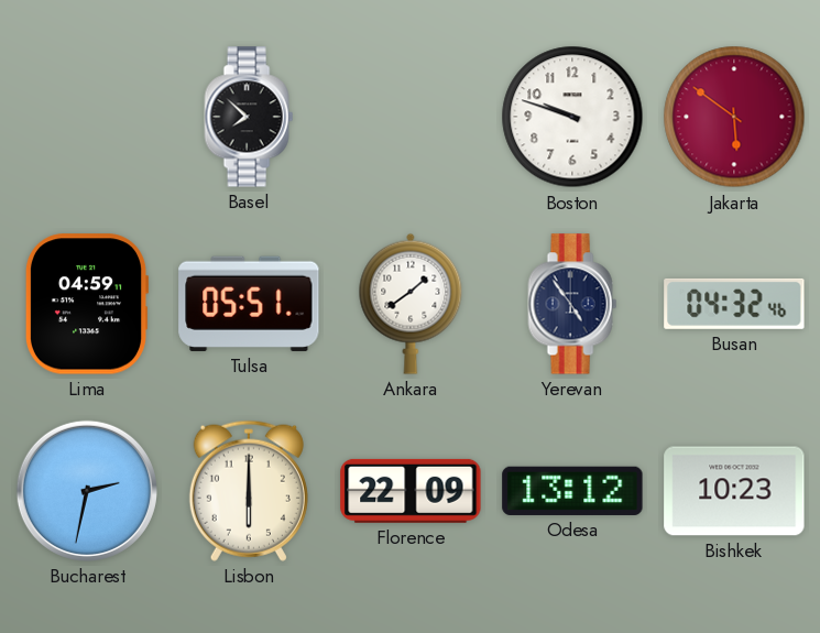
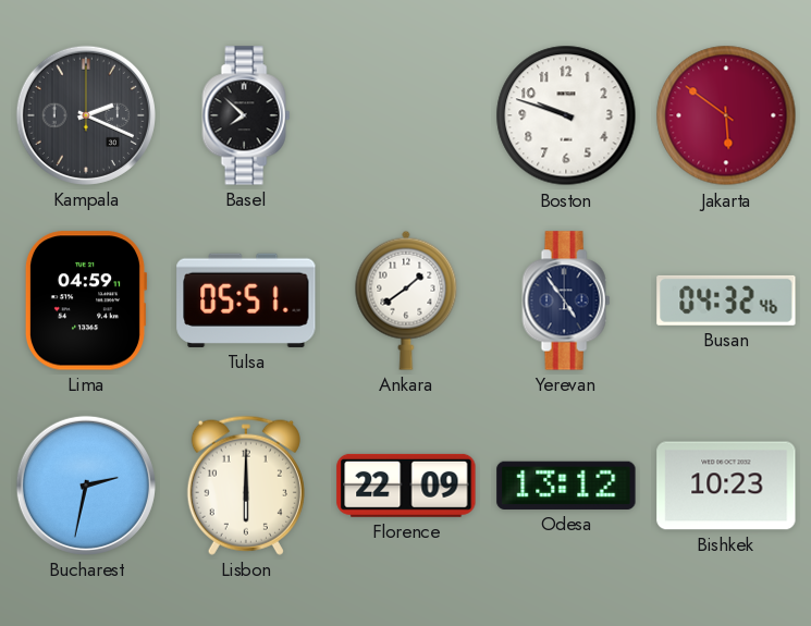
Kampala: none -> 2:19 (86, 115)
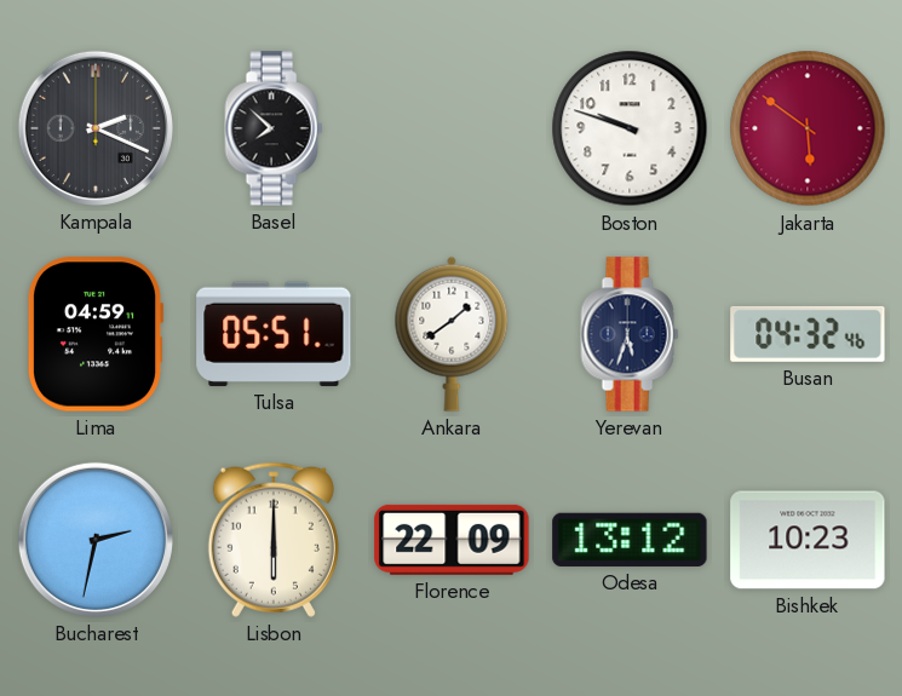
Yerevan: 4:54 -> 5:33 (630, 334)
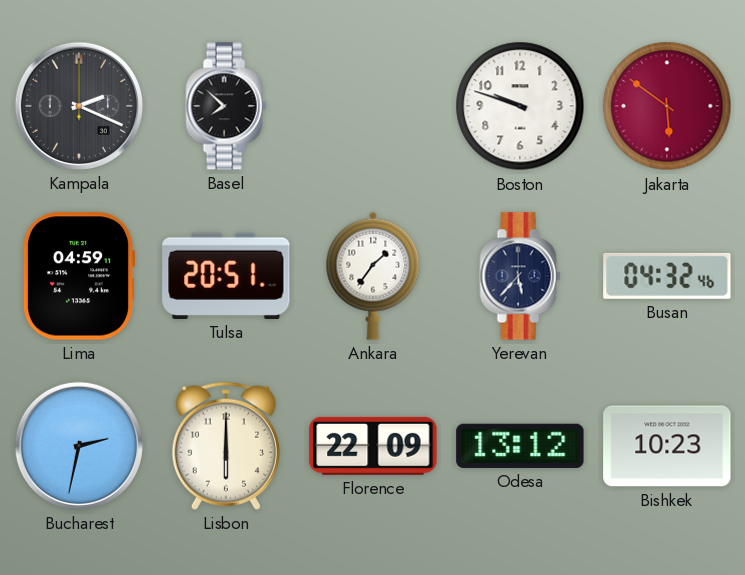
Tulsa: 05:51 -> 20:51 (226, 276)
Ankara: 1:39 -> 1:36 (373, 276)
Yerevan: 5:33 -> 5:37 (520, 276)
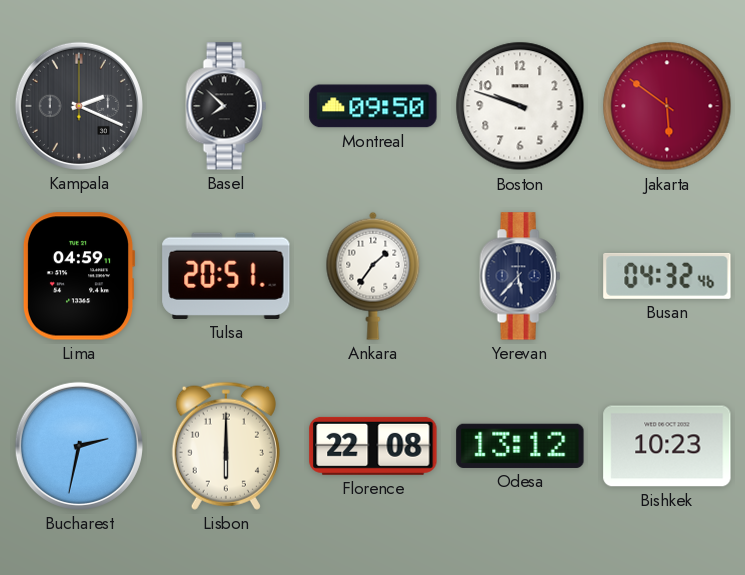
Montreal: none -> 09:50 (373, 106)
Florence: 22:09 -> 22:08 (373, 446)
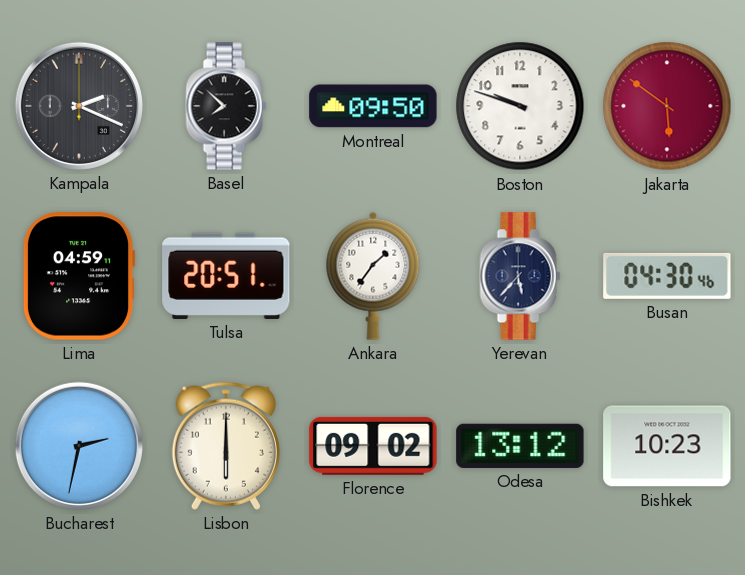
Busan: 04:32 -> 04:30 (667, 276)
Florence: 22:08 -> 09:02 (373, 446)
